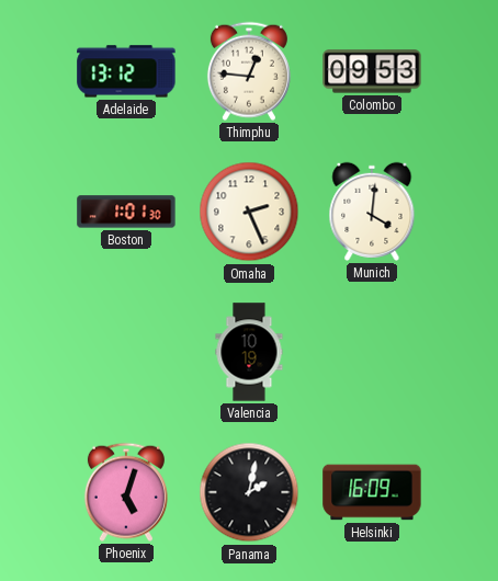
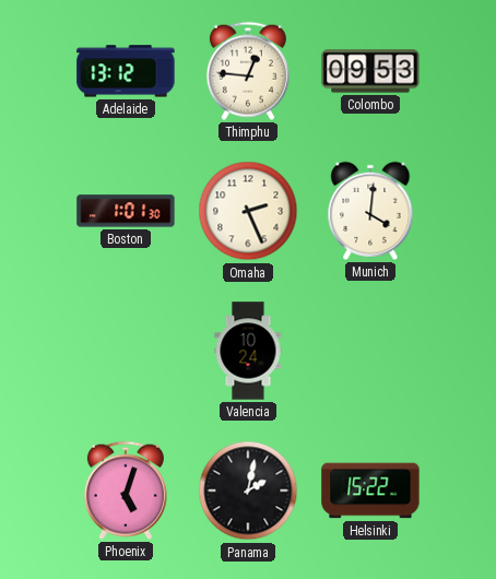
Valencia: 10:19 -> 10:24 (248, 351)
Helsinki: 16:09 -> 15:22 (370, 491)
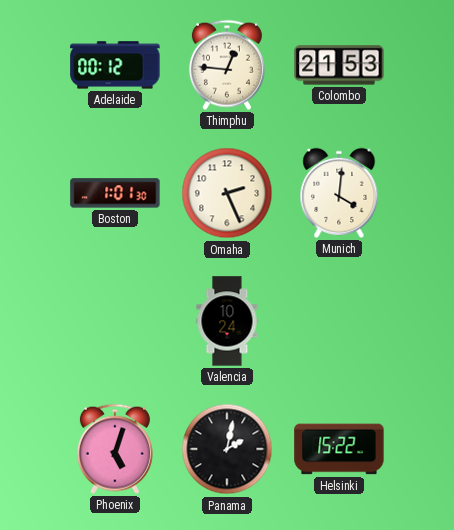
Adelaide: 13:12 -> 00:12 (115, 65)
Colombo: 09:53 -> 21:53 (339, 65)
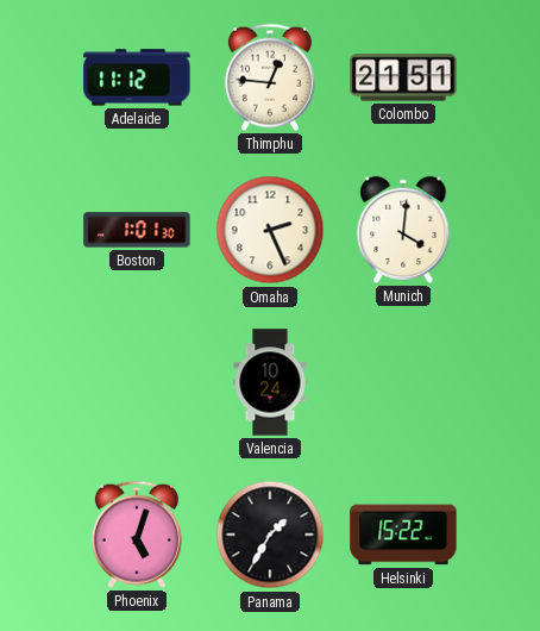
Adelaide: 00:12 -> 11:12 (137, 77)
Colombo: 21:53 -> 21:51 (403, 77)
Panama: 2:02 -> 1:35 (270, 535)
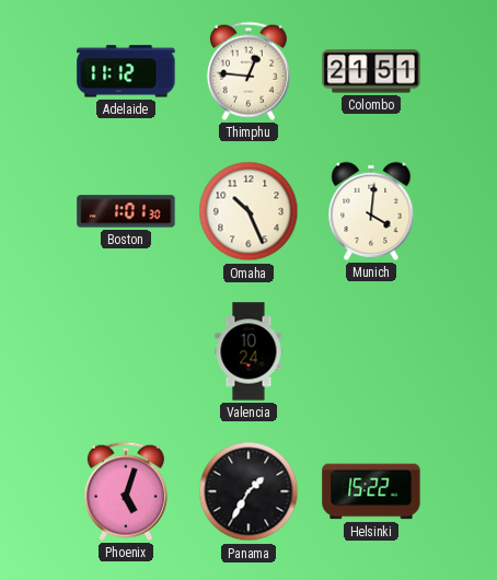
Omaha: 2:26 -> 10:26 (248, 211)
